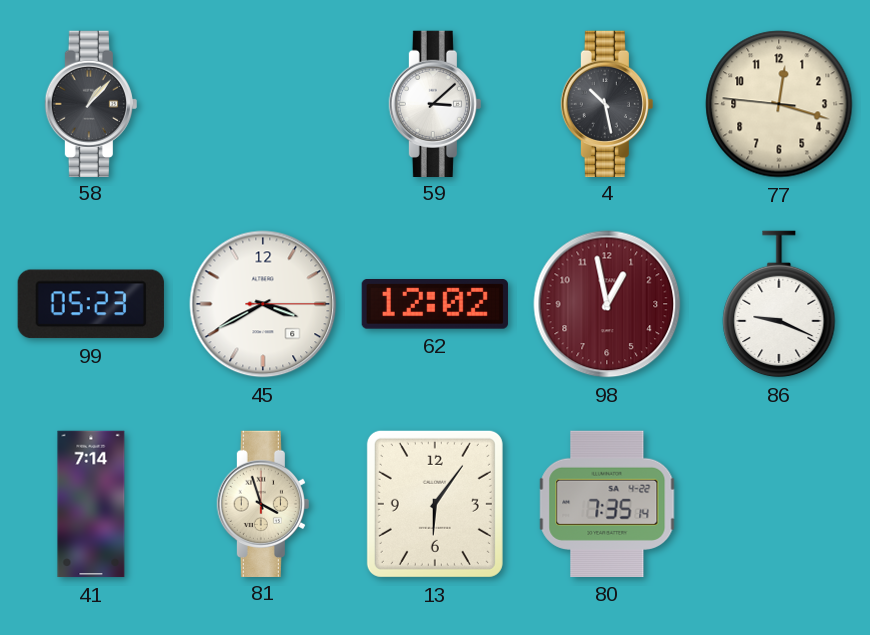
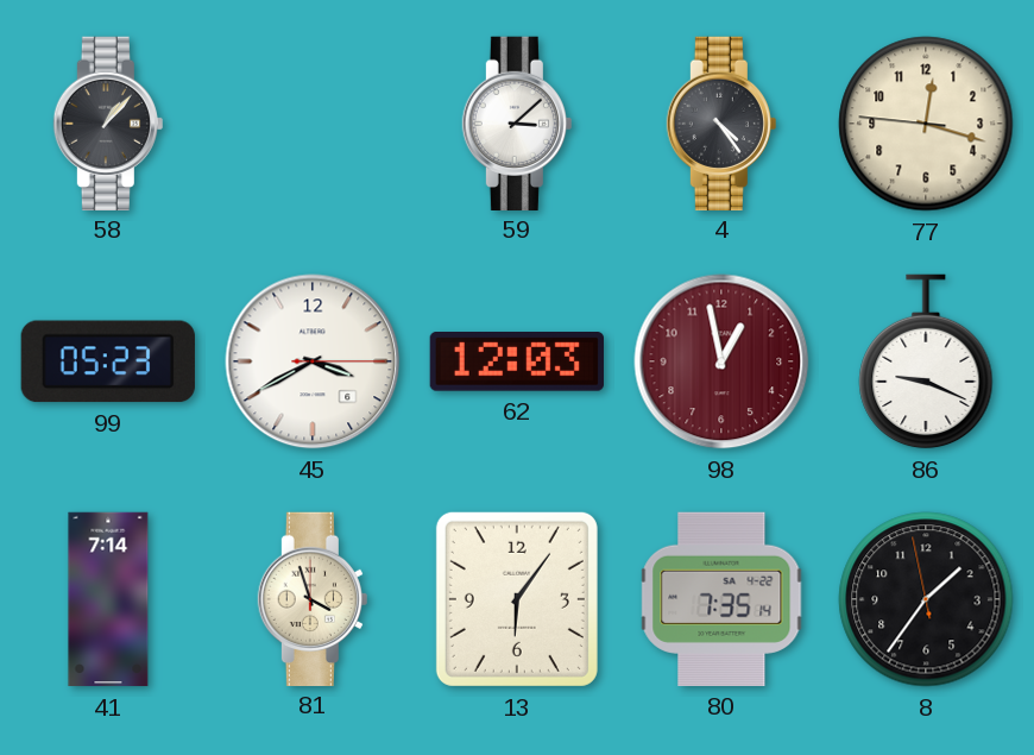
4: 10:28 -> 4:24 (721, 122)
62: 12:02 -> 12:03 (517, 363)
8: none -> 1:35 (926, 599)
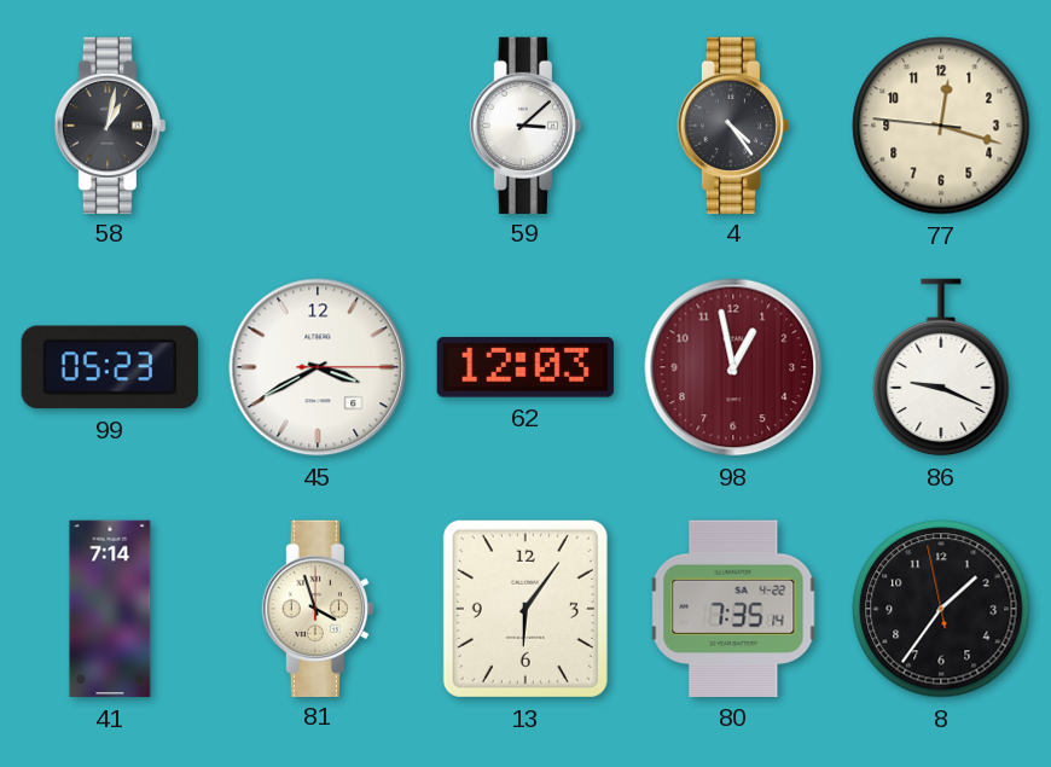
58: 1:07 -> 1:02 (110, 124)
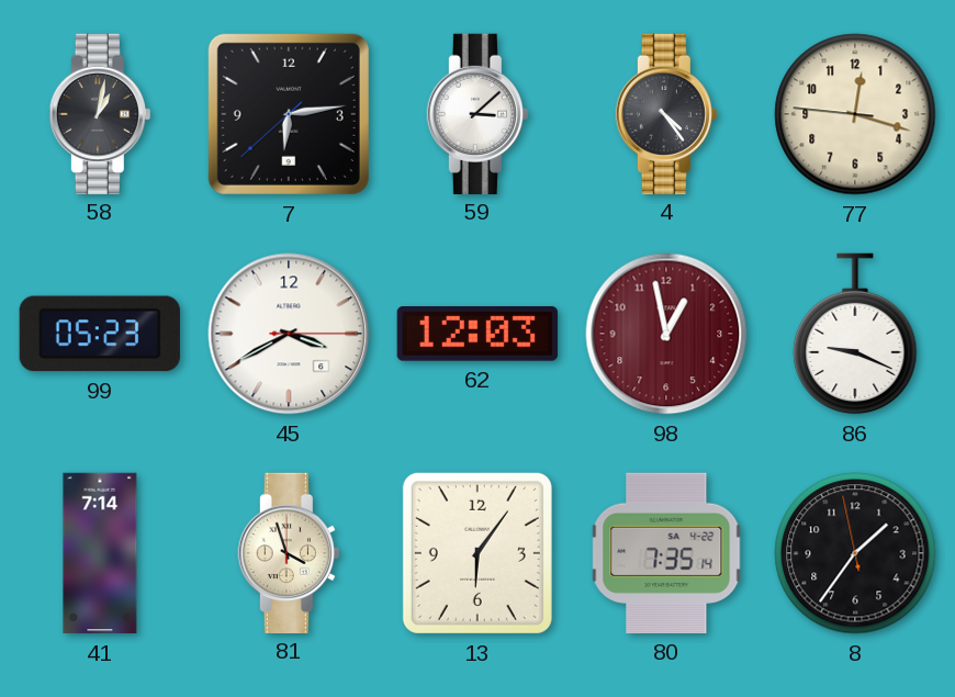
7: none -> 6:13 (289, 114)
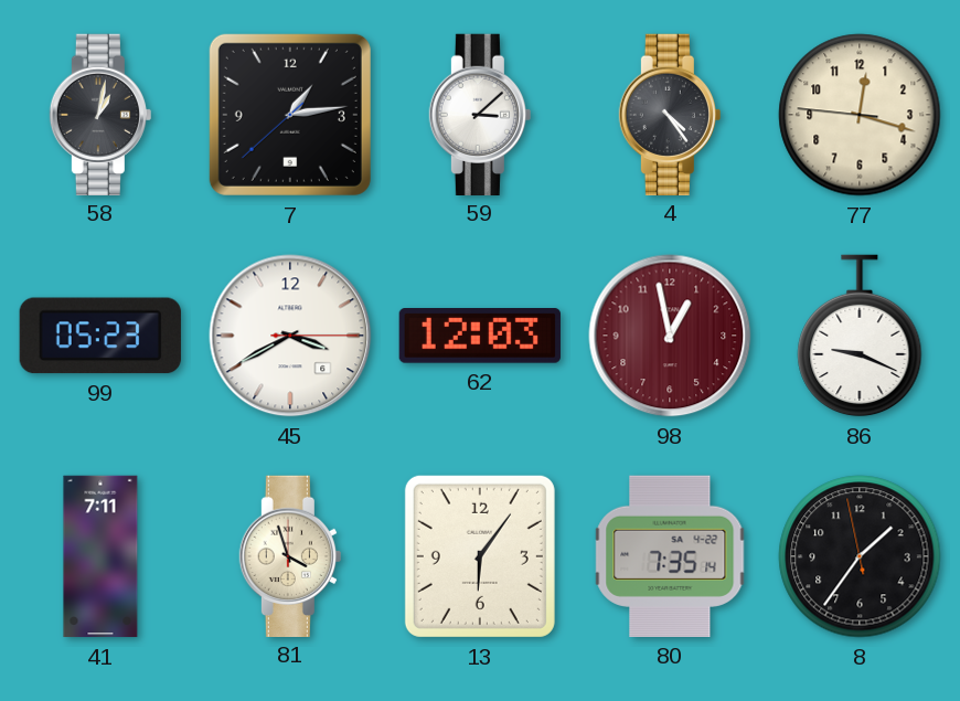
7: 6:13 -> 1:13 (290, 115)
41: 7:14 -> 7:11 (100, 556)
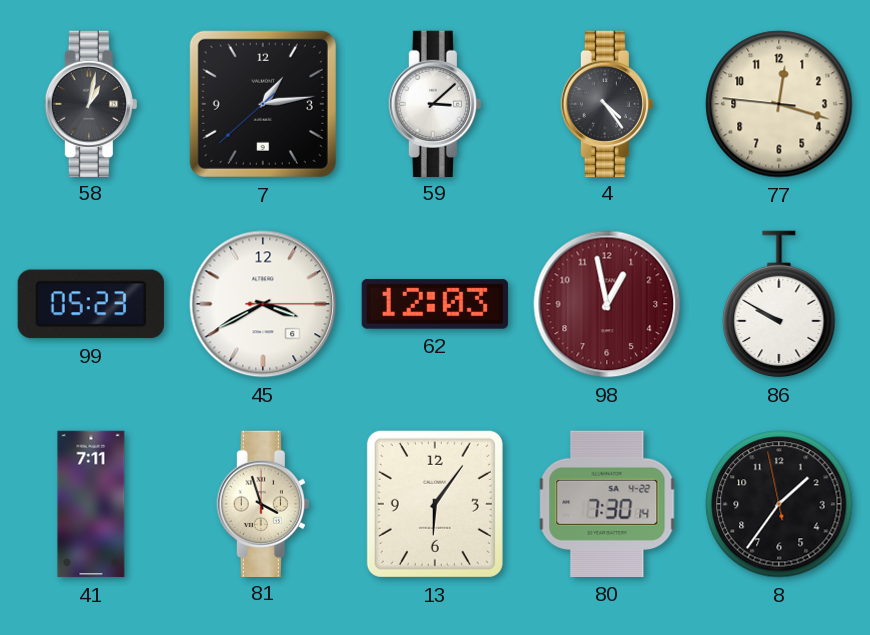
86: 9:19 -> 9:50 (779, 304)
80: 7:35 -> 7:30 (607, 504)
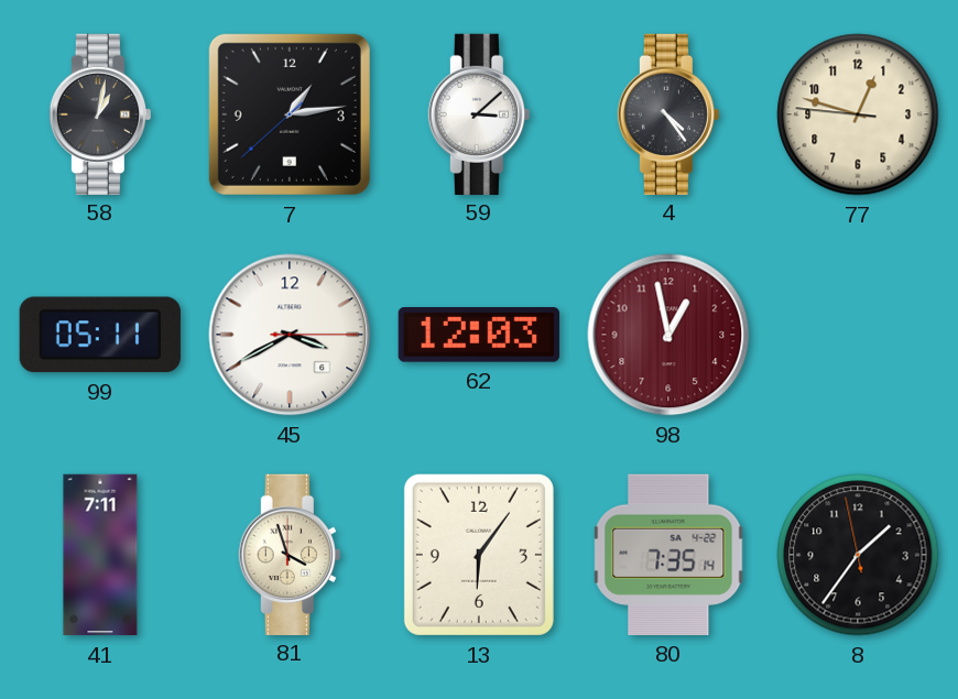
77: 12:17 -> 12:47 (858, 114)
99: 05:23 -> 05:11 (100, 335)
86: 9:50 -> none (779, 304)
80: 7:30 -> 7:35 (668, 555)
